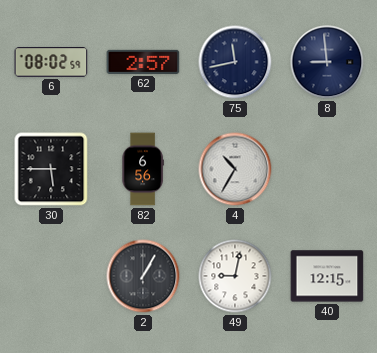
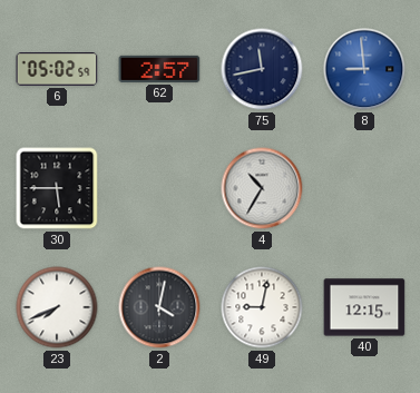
6: 08:02 -> 05:02 (57, 69)
8 dial: navy -> blue (364, 69)
82: 6:56 -> none (143, 169)
23: none -> 7:41 (57, 307)
2: 1:05 -> 4:02 (159, 307)
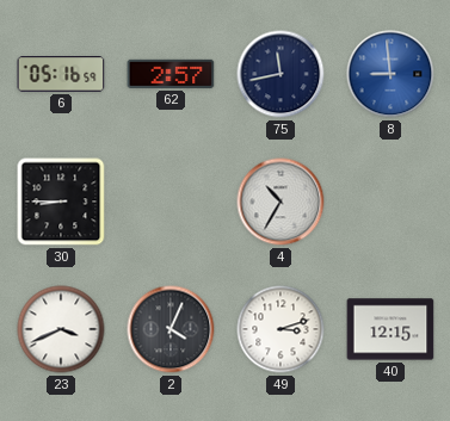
6: 05:02 -> 05:16 (61, 74)
30: 5:45 -> 8:45 (61, 202)
23: 7:41 -> 3:41 (61, 329)
2: 4:02 -> 4:04 (171, 329)
49: 9:02 -> 3:12 (281, 329)
